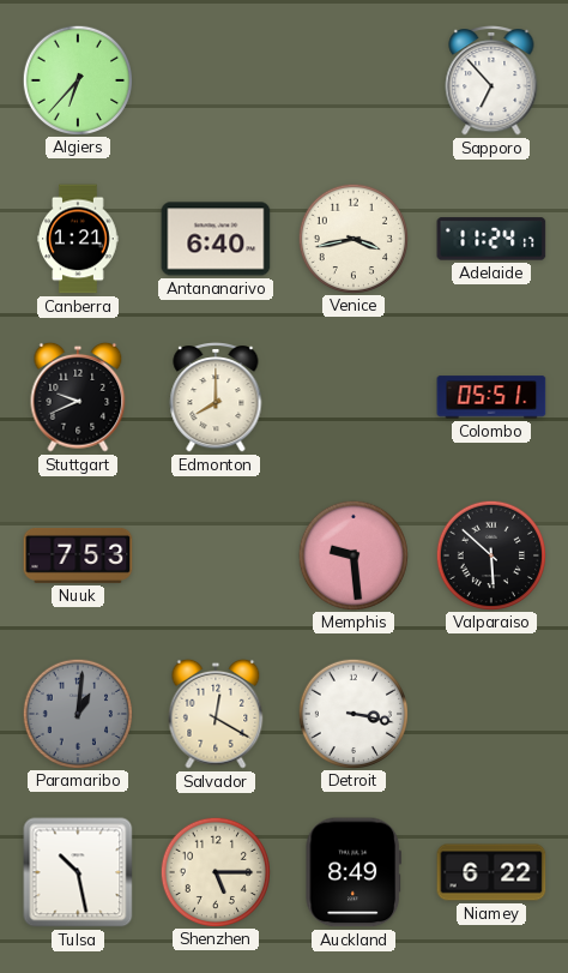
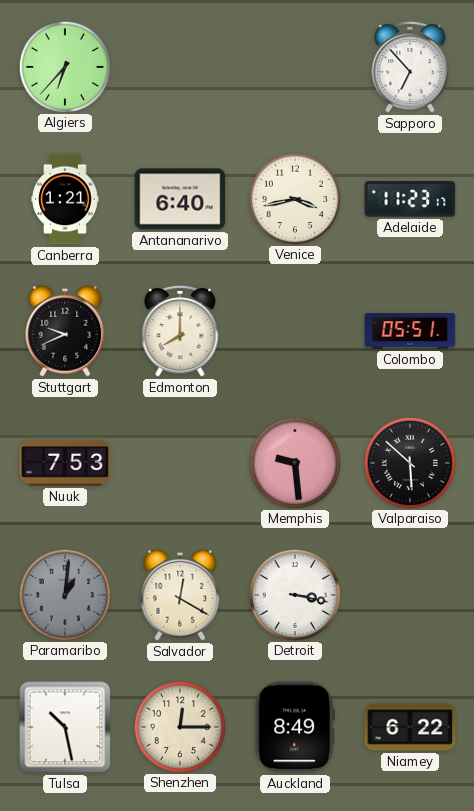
Adelaide: 11:24 -> 11:23 (410, 199)
Shenzhen: 5:15 -> 12:15 (179, 726)
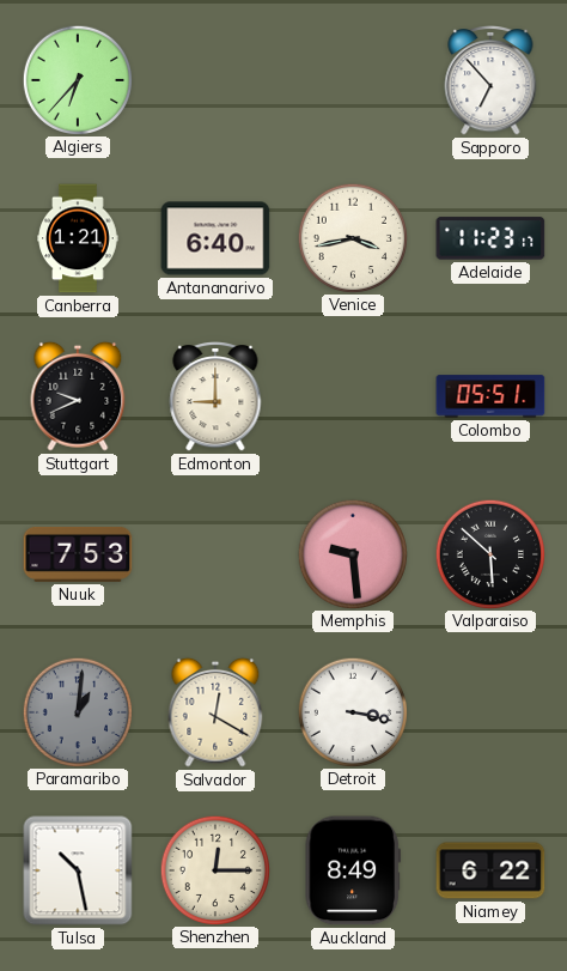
Edmonton: 8:00 -> 9:00 (215, 397)
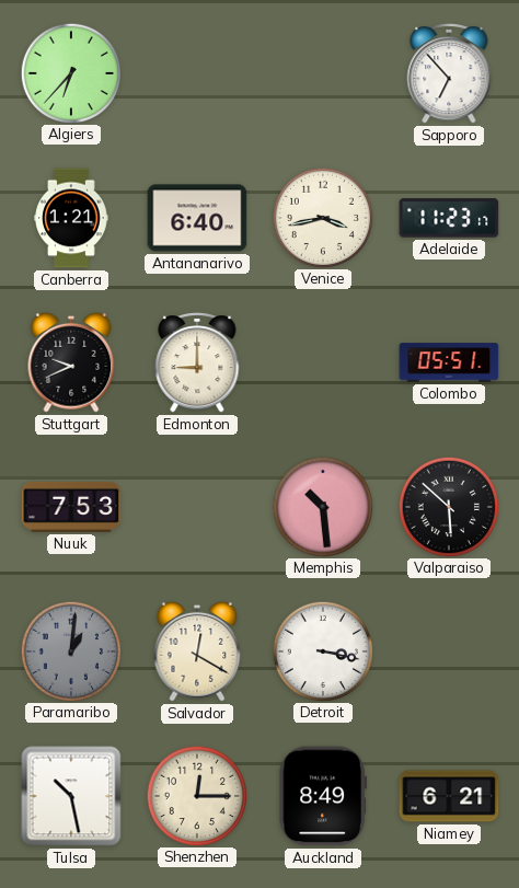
Memphis: 9:29 -> 10:29 (322, 506)
Niamey: 6:22 -> 6:21 (449, 796)
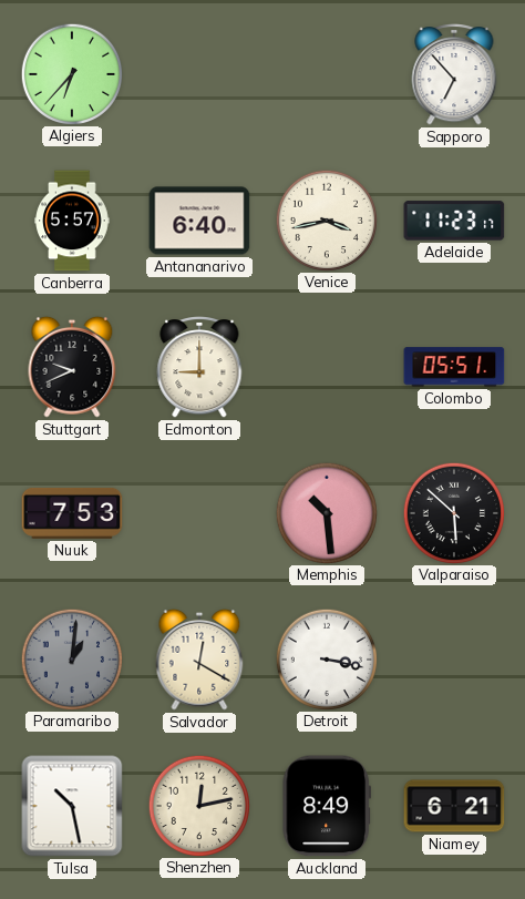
Canberra: 1:21 -> 5:57 (72, 221)
Shenzhen: 12:15 -> 12:13 (198, 805)
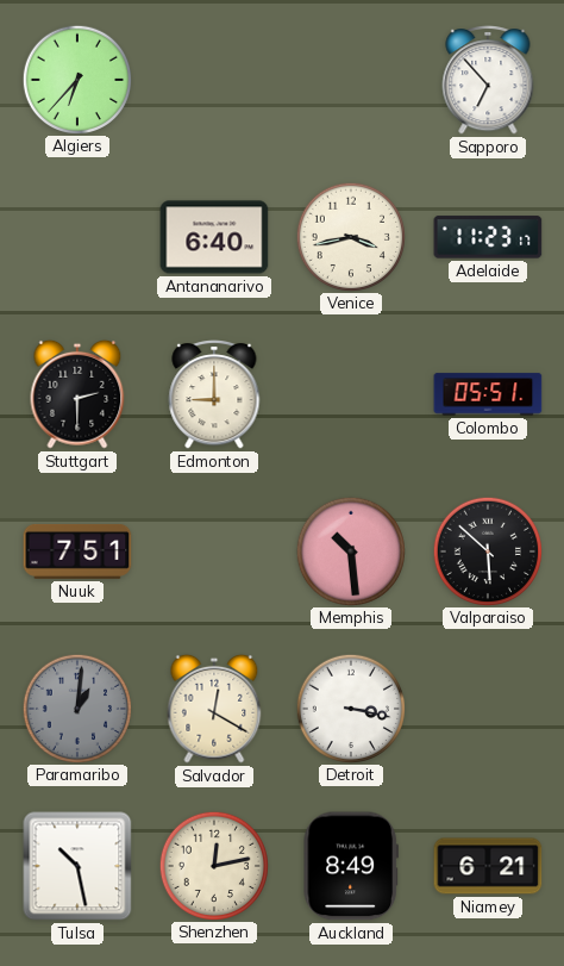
Canberra: 5:57 -> none (72, 221)
Stuttgart: 9:41 -> 2:30 (77, 394)
Nuuk: 7:53 -> 7:51 (77, 551)
